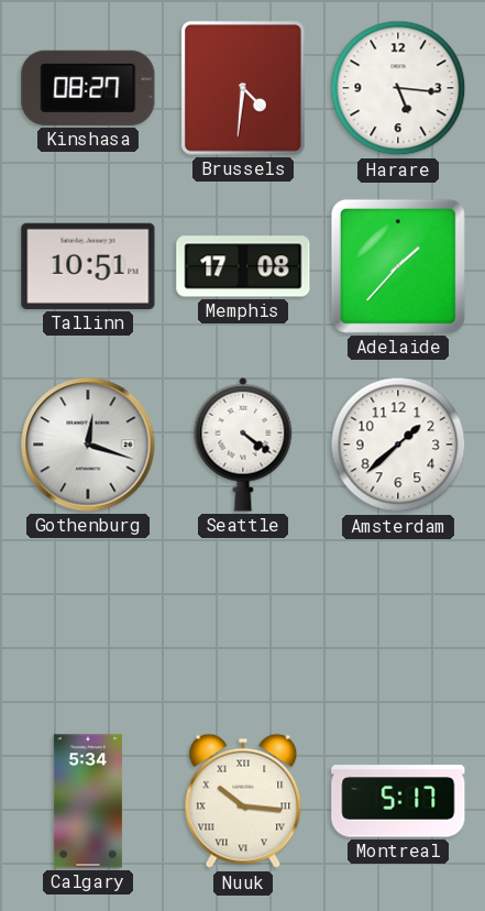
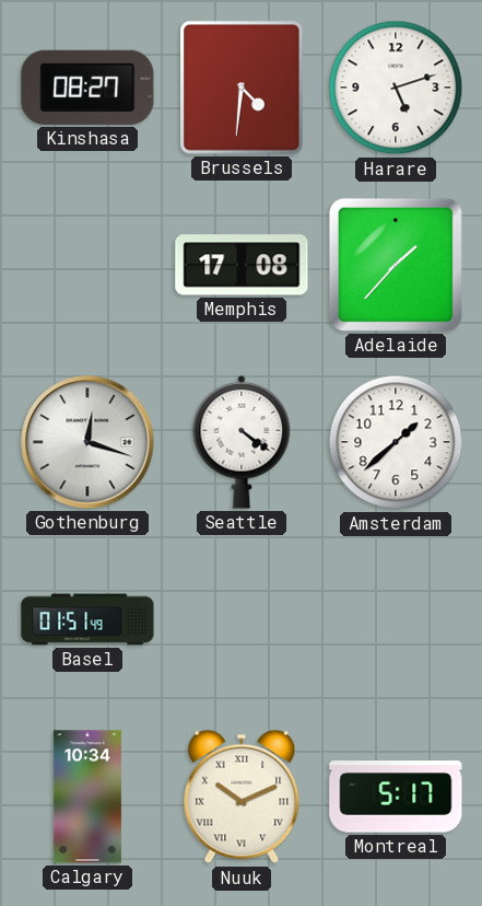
Harare: 5:16 -> 5:12 (396, 88)
Tallinn: 10:51 -> none (88, 266)
Basel: none -> 01:51 (87, 619)
Calgary: 5:34 -> 10:34 (87, 797)
Nuuk: 10:16 -> 10:11 (242, 797)
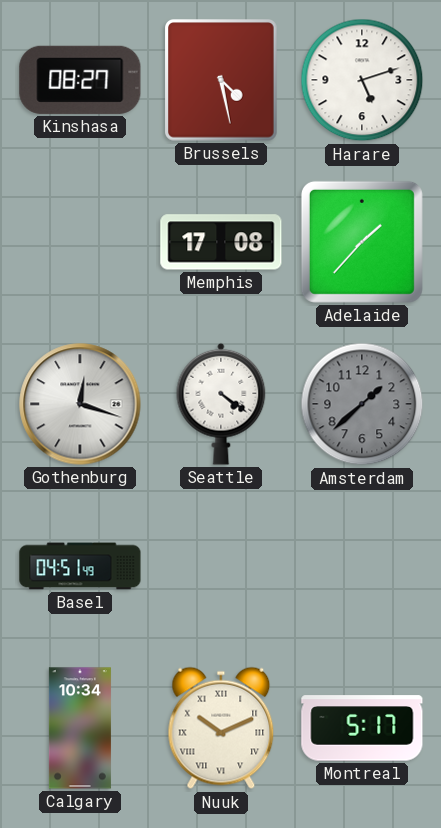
Brussels: 4:31 -> 4:28 (222, 81)
Amsterdam dial: white -> grey (362, 404)
Basel: 01:51 -> 04:51 (80, 566)
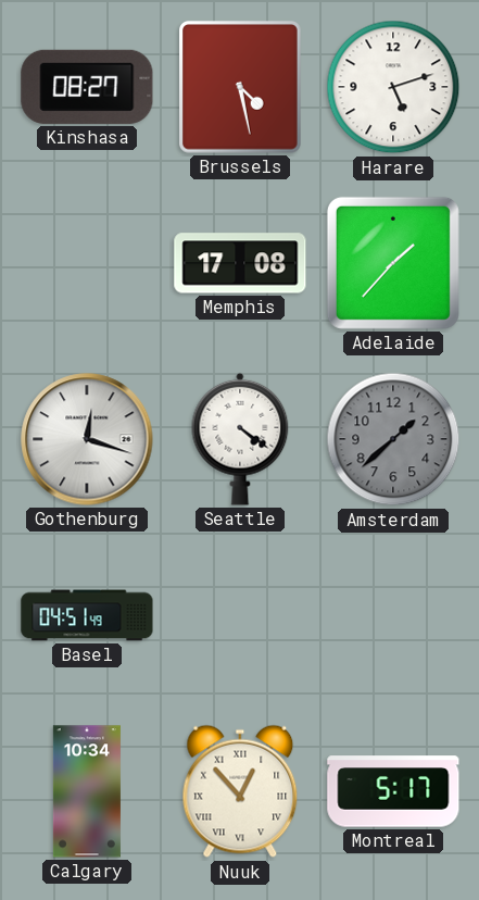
Nuuk: 10:11 -> 12:53 (240, 791)
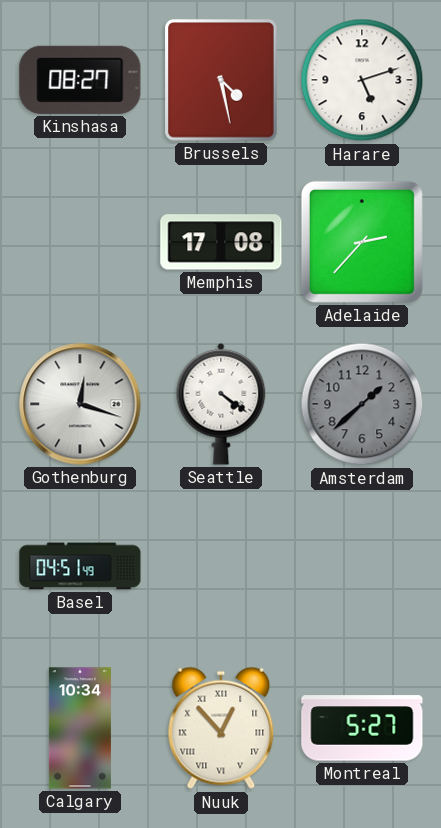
Adelaide: 1:37 -> 2:37 (362, 242)
Montreal: 5:17 -> 5:27 (362, 728)
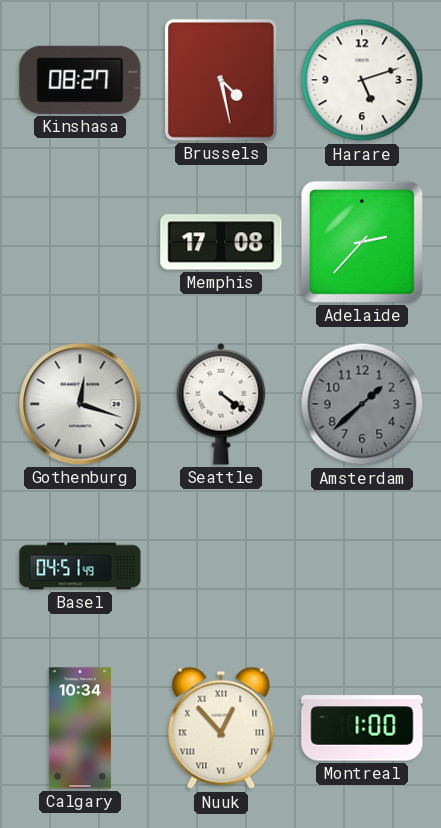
Montreal: 5:27 -> 1:00 (362, 728)
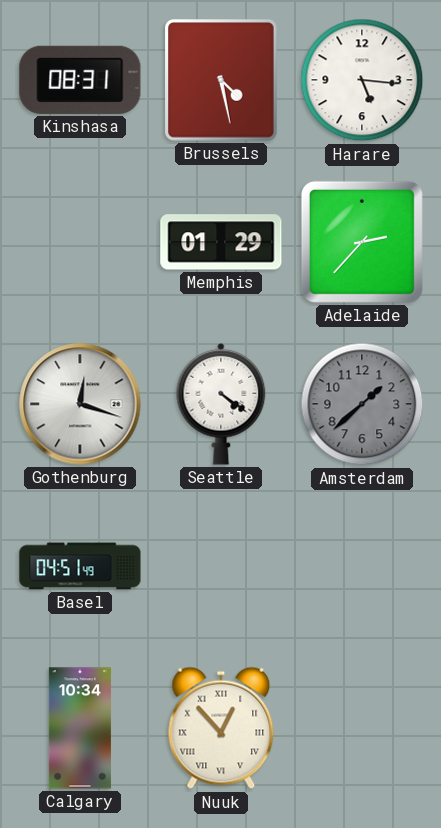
Kinshasa: 08:27 -> 08:31 (80, 80)
Harare: 5:12 -> 5:16 (362, 80)
Memphis: 17:08 -> 01:29 (221, 242)
Montreal: 1:00 -> none (362, 728)
